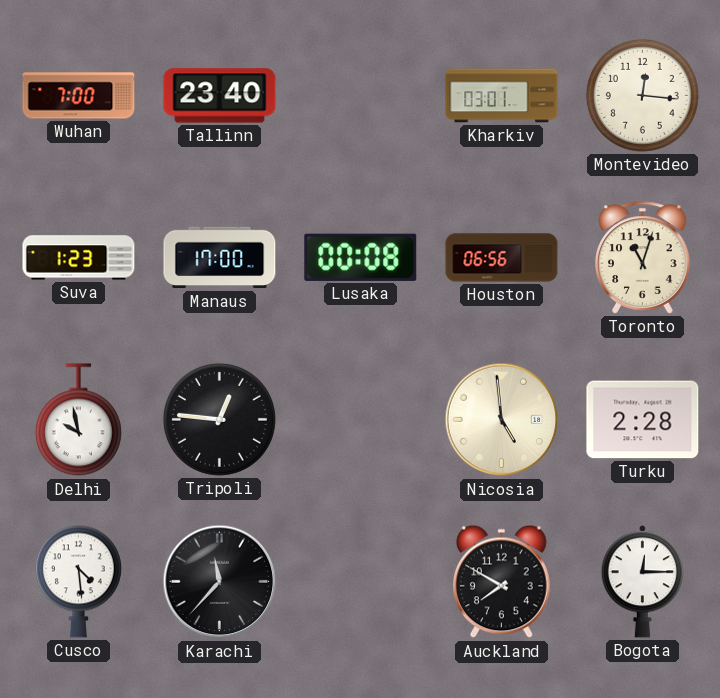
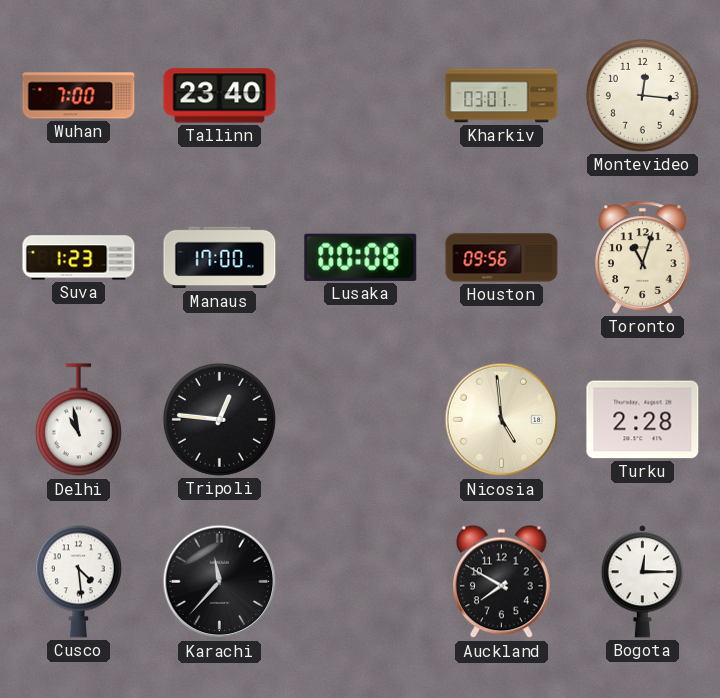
Houston: 06:56 -> 09:56 (502, 258)
Delhi: 9:58 -> 10:58 (78, 420)
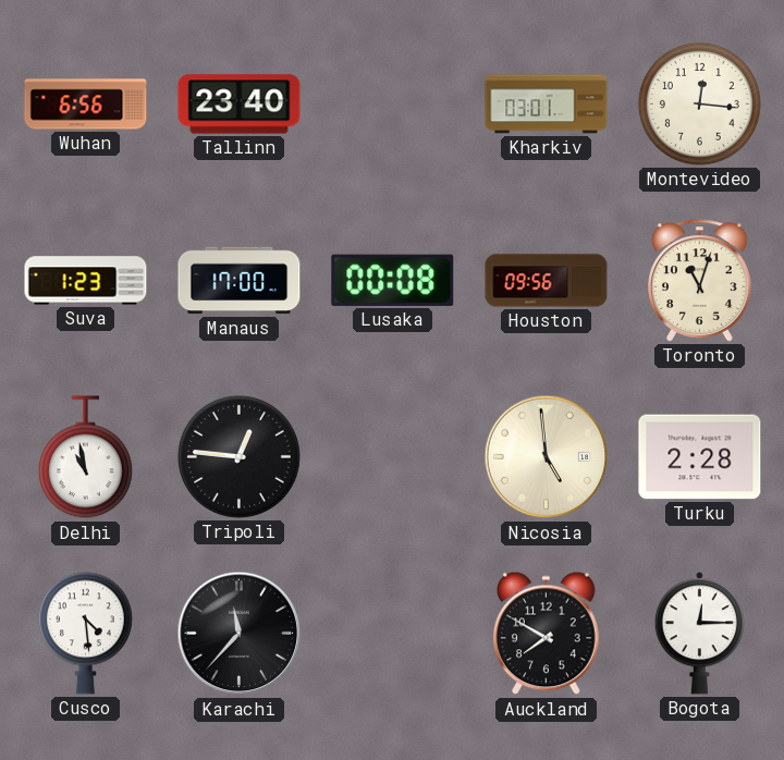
Wuhan: 7:00 -> 6:56 (86, 105)
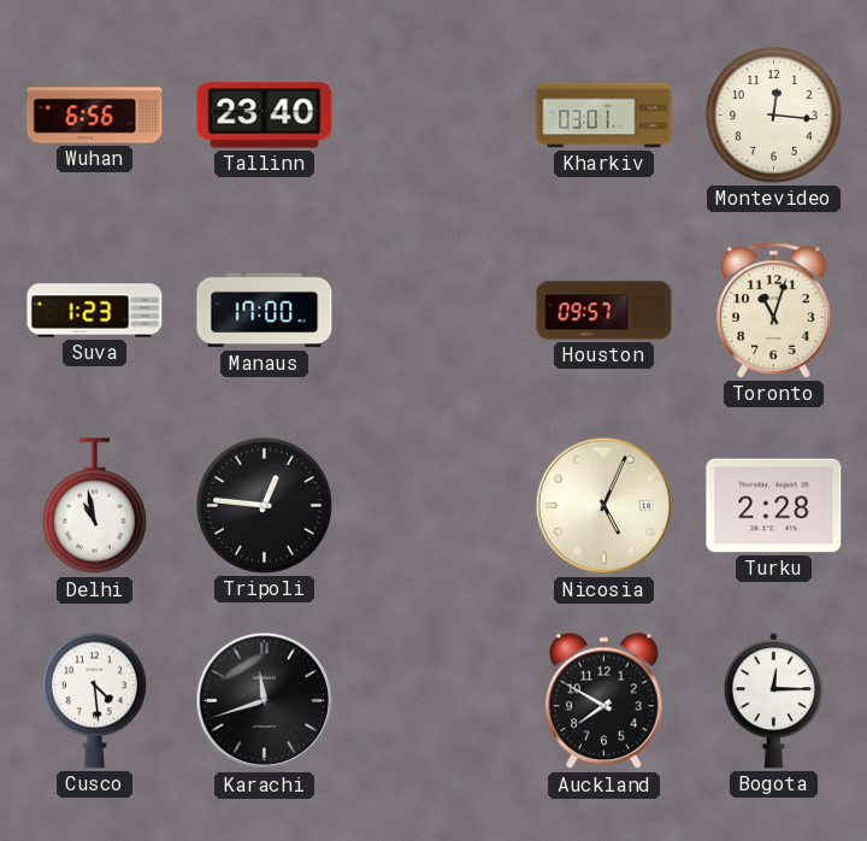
Lusaka: 00:08 -> none (393, 280)
Houston: 09:56 -> 09:57 (604, 311)
Nicosia: 4:59 -> 5:04 (604, 506)
Karachi: 11:37 -> 11:42 (265, 701)
